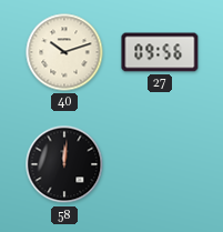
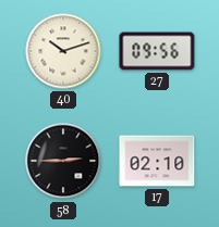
58: 12:01 -> 2:45 (63, 161)
17: none -> 02:10 (157, 161)
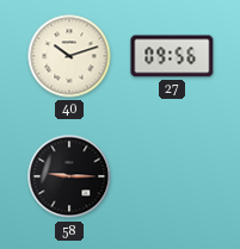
58: 2:45 -> 9:15 (69, 176)
17: 02:10 -> none (157, 161)
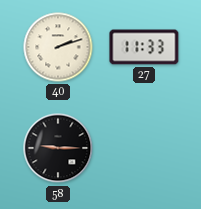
40: 10:12 -> 2:12 (58, 47)
27: 09:56 -> 11:33 (144, 47)
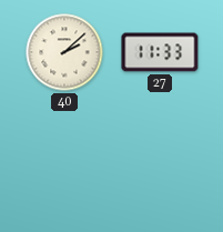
40: 2:12 -> 2:08 (64, 52)
58: 9:15 -> none (58, 148)
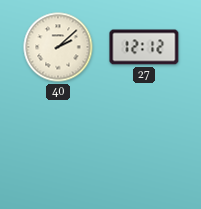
27: 11:33 -> 12:12 (144, 47)
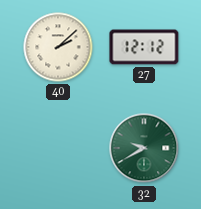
32: none -> 9:40 (144, 148)
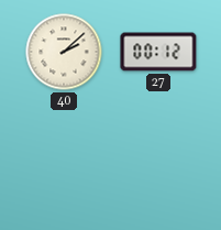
27: 12:12 -> 00:12 (158, 52)
32: 9:40 -> none (144, 148)
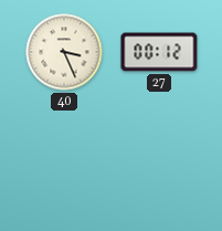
40: 2:08 -> 3:26 (64, 52)
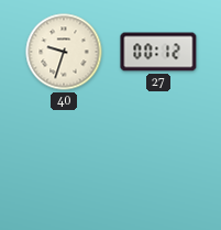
40: 3:26 -> 9:33 (64, 52)
